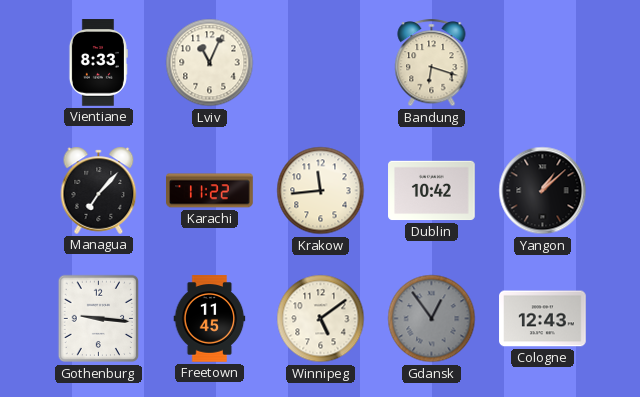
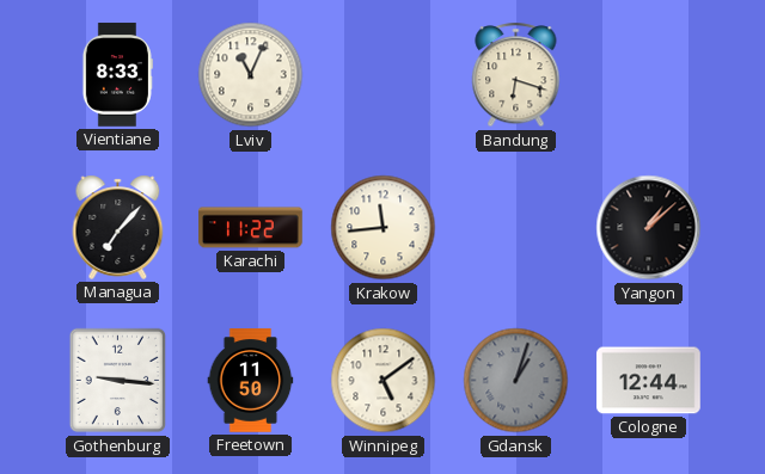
Dublin: 10:42 -> none (432, 191)
Freetown: 11:45 -> 11:50 (251, 381)
Gdansk: 12:54 -> 1:03 (516, 381)
Cologne: 12:43 -> 12:44 (649, 381)
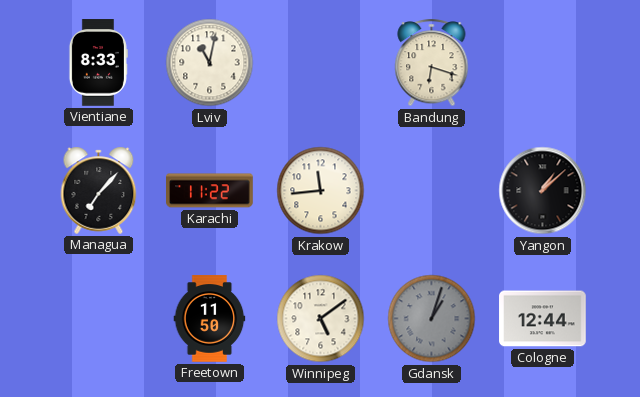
Lviv: 11:04 -> 11:02 (210, 63)
Gothenburg: 9:16 -> none (117, 381)
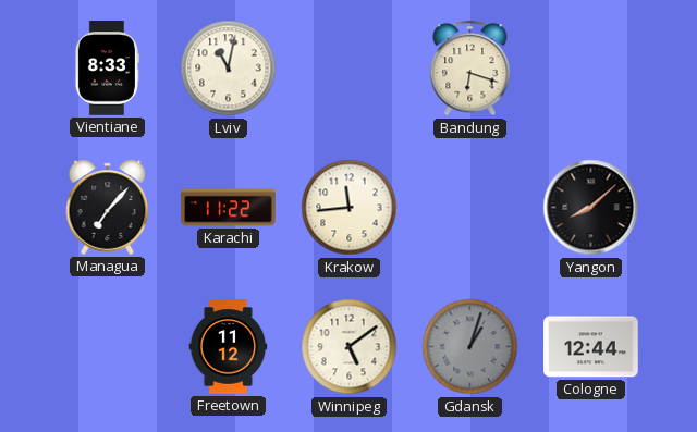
Yangon: 1:08 -> 8:08 (591, 208)
Freetown: 11:50 -> 11:12 (229, 347)
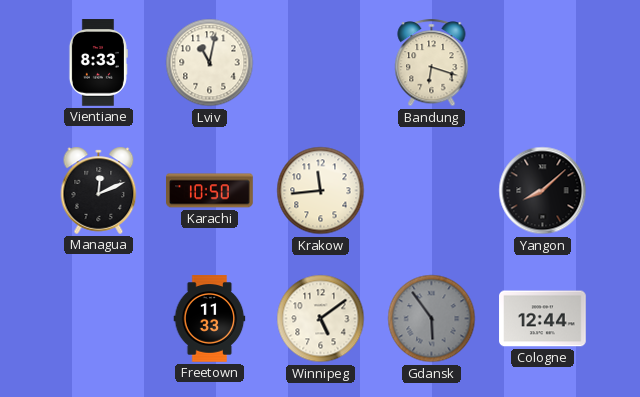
Managua: 7:07 -> 12:11 (99, 190)
Karachi: 11:22 -> 10:50 (210, 191)
Freetown: 11:12 -> 11:33 (210, 319)
Gdansk: 1:03 -> 5:54 (432, 319)
